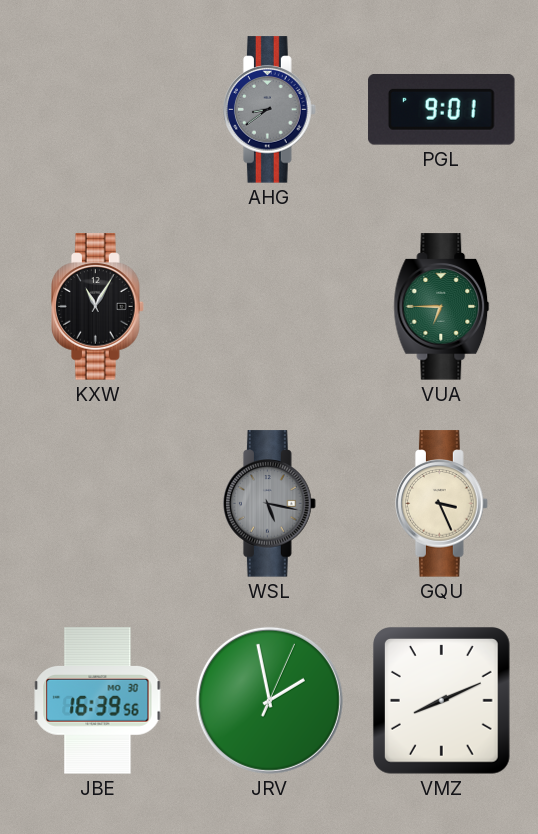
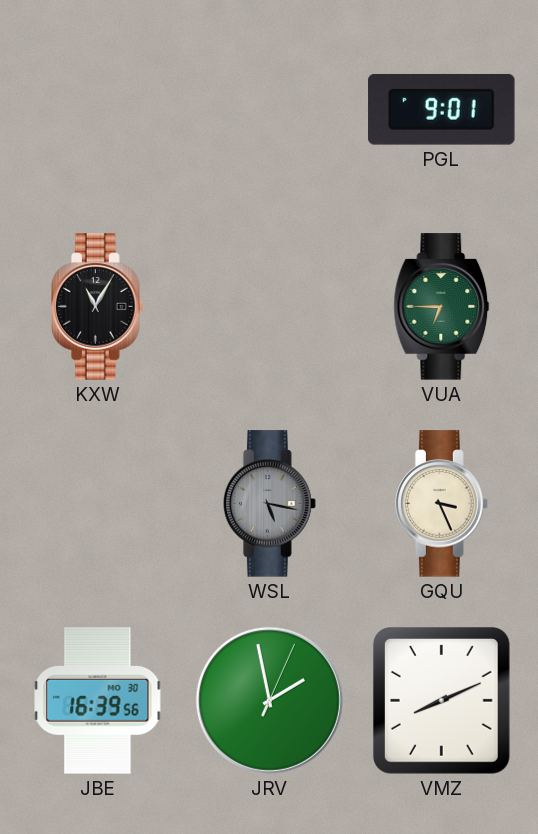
AHG: 8:39 -> none (270, 110)
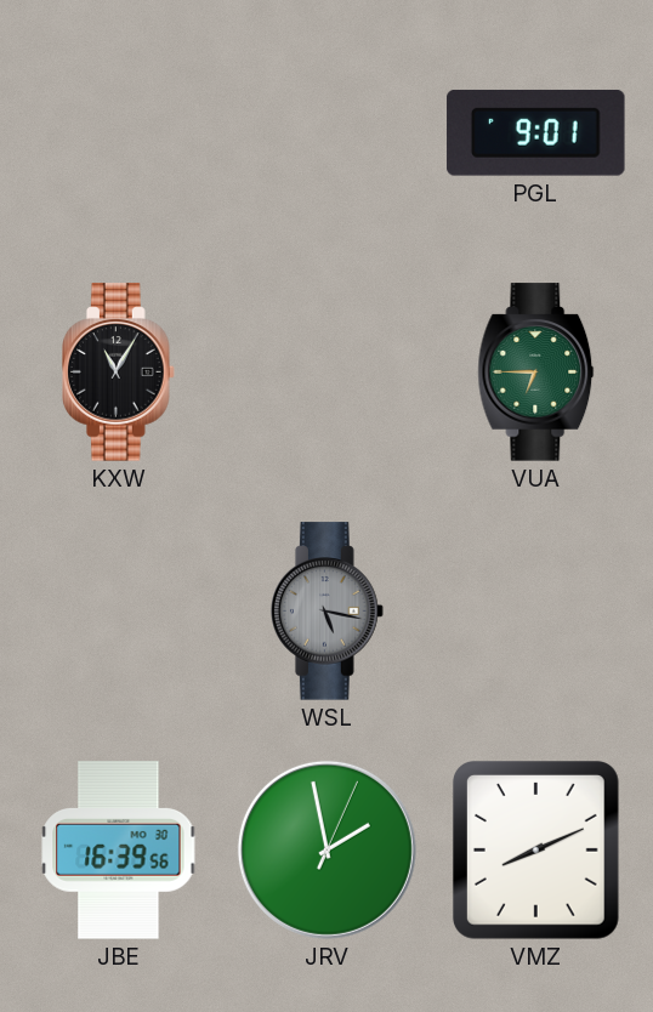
GQU: 3:26 -> none (442, 504)
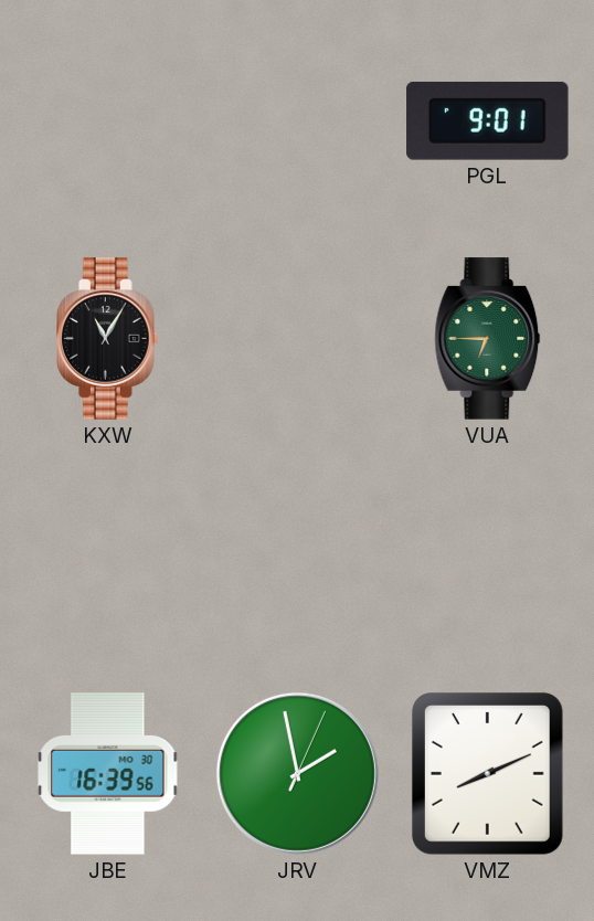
WSL: 5:17 -> none (328, 612)
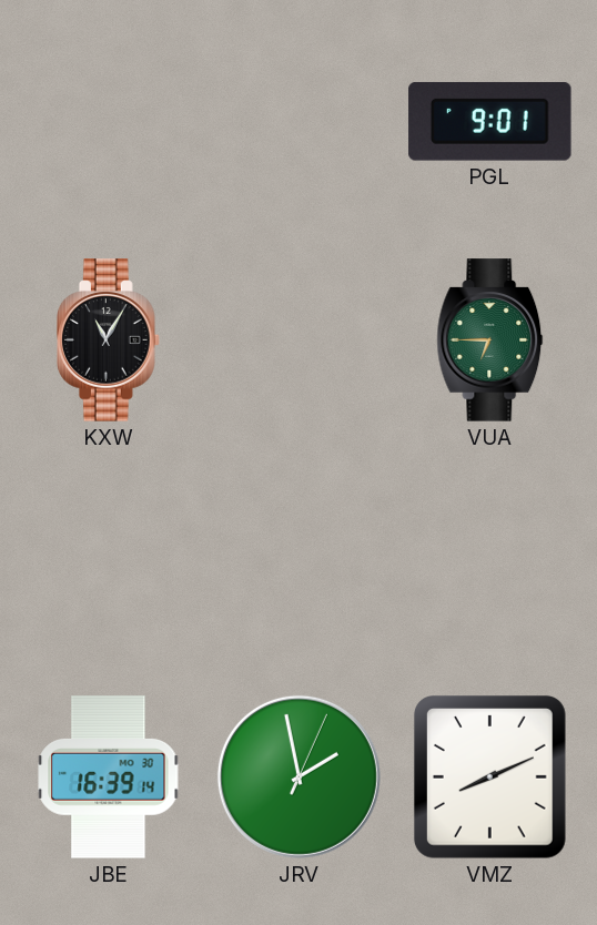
JBE: 16:39:56 -> 16:39:14 (109, 777)
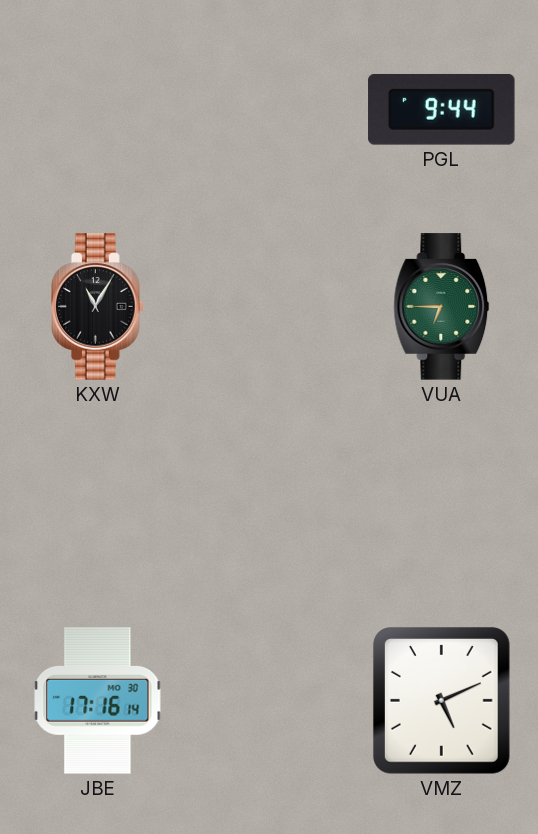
PGL: 9:01 -> 9:44 (442, 109)
JBE: 16:39 -> 17:16 (98, 701)
JRV: 1:58 -> none (298, 776)
VMZ: 8:11 -> 5:11 (441, 701)
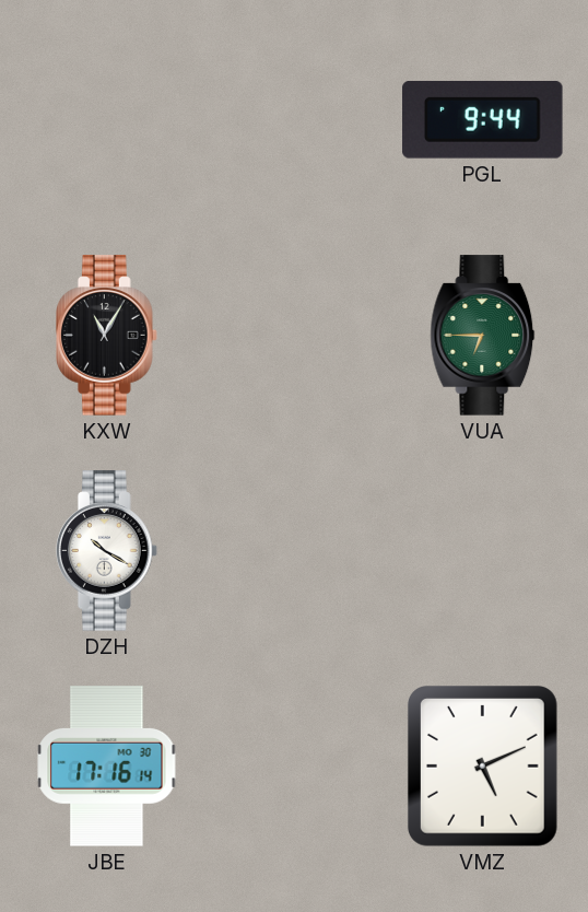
DZH: none -> 10:20 (107, 551)
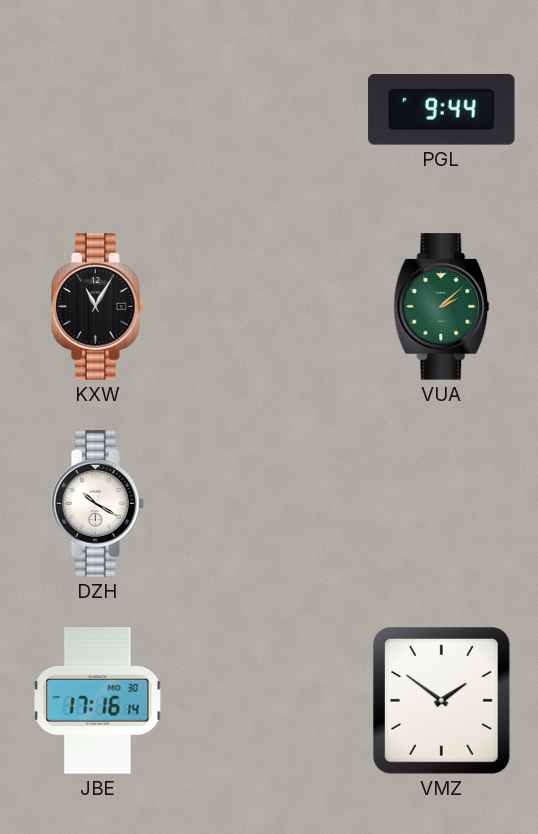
VUA: 6:45 -> 2:08 (442, 307)
VMZ: 5:11 -> 1:51 (441, 701)
